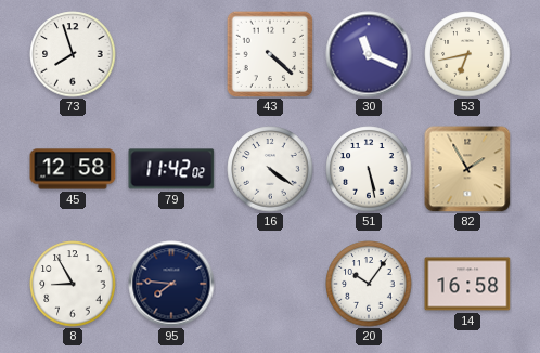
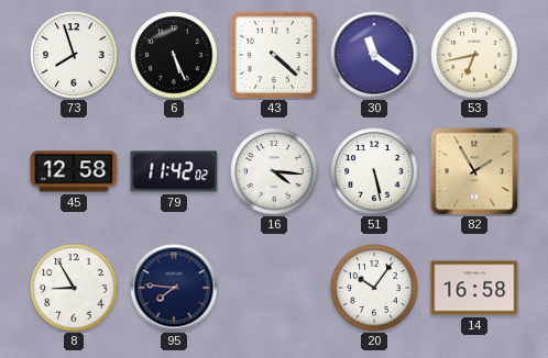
6: none -> 5:26 (174, 55)
30: 11:19 -> 11:21 (374, 55)
16: 4:21 -> 4:16 (274, 171)
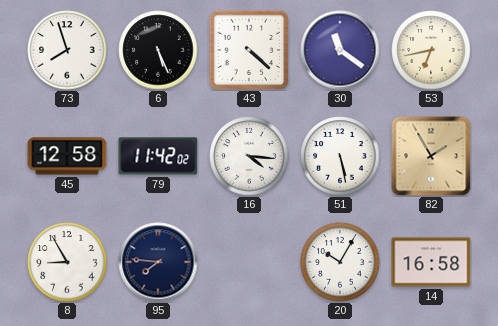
20: 10:06 -> 10:05 (340, 262)
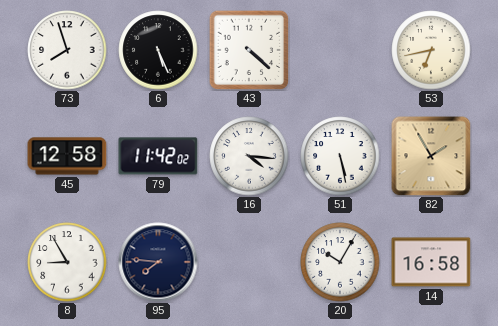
30: 11:21 -> none (340, 50)
